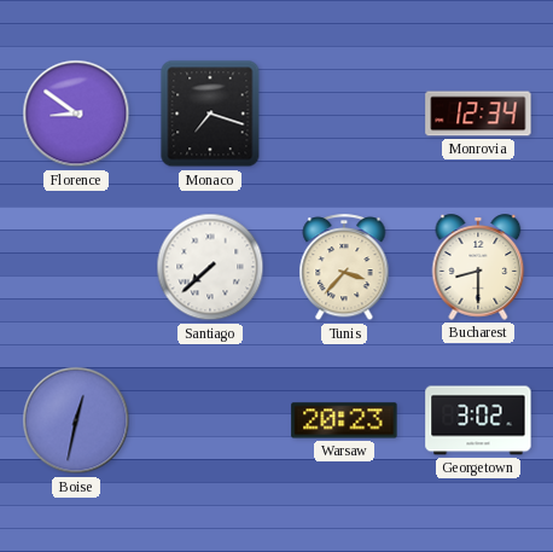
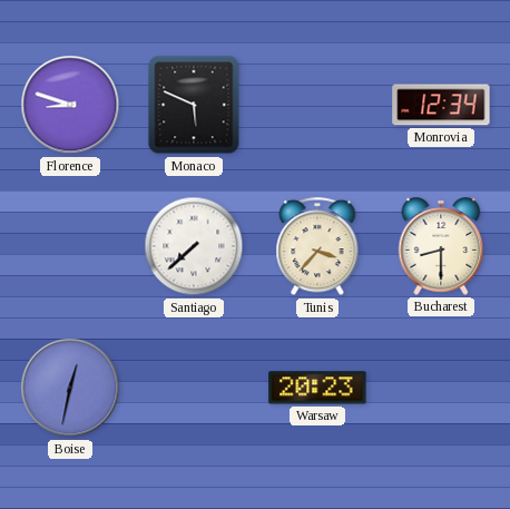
Florence: 8:51 -> 8:48 (70, 105)
Monaco: 7:18 -> 5:49 (194, 105)
Georgetown: 3:02 -> none (478, 420)
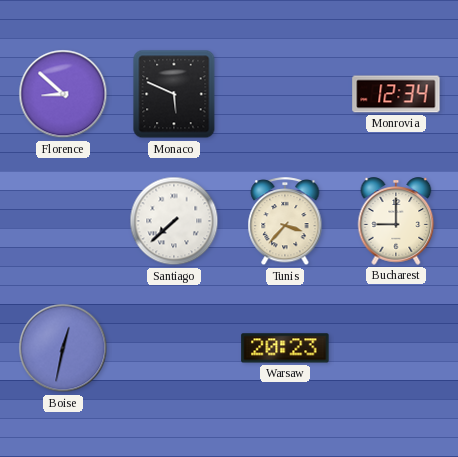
Florence: 8:48 -> 8:52 (63, 94)
Bucharest: 8:30 -> 9:00 (396, 221)
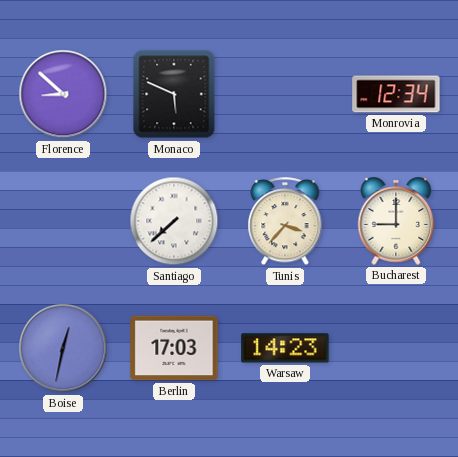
Berlin: none -> 17:03 (174, 348)
Warsaw: 20:23 -> 14:23 (285, 348)
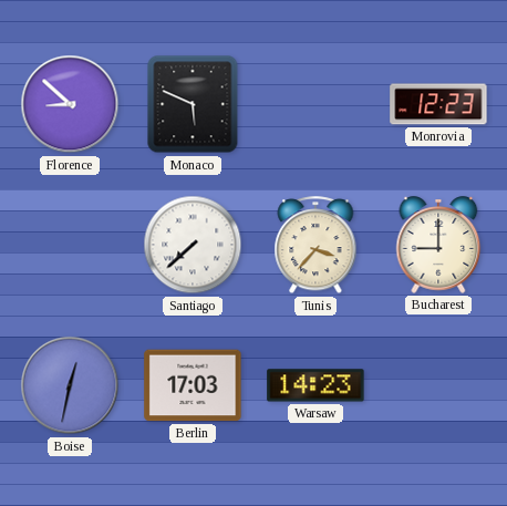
Monrovia: 12:34 -> 12:23 (438, 104)
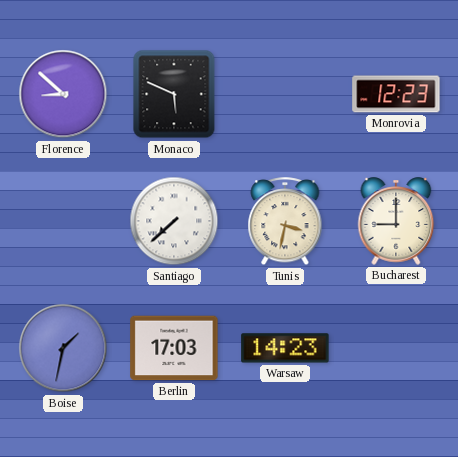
Tunis: 3:37 -> 3:32 (285, 222)
Boise: 12:32 -> 1:32 (63, 348)
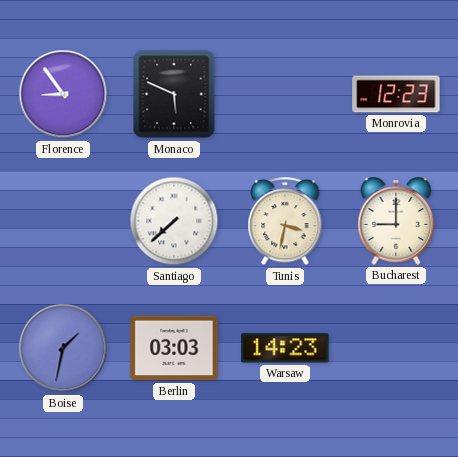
Florence: 8:52 -> 8:54 (63, 94)
Berlin: 17:03 -> 03:03 (174, 348)
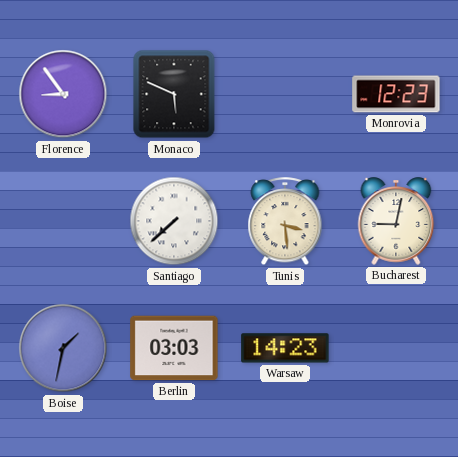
Tunis: 3:32 -> 3:29 (285, 222)
Bucharest: 9:00 -> 9:02 (396, 221)
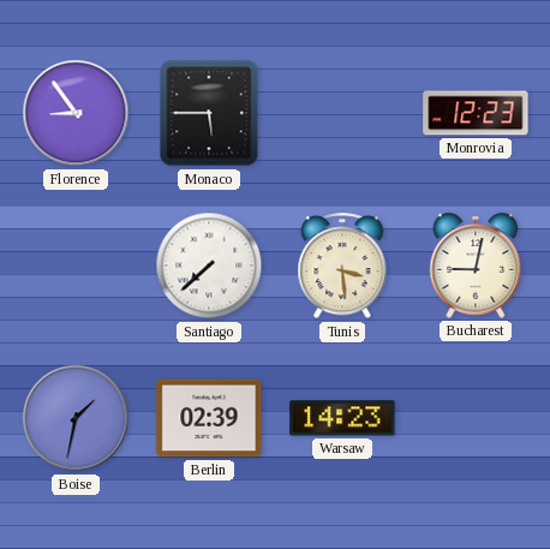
Monaco: 5:49 -> 5:45 (209, 113)
Berlin: 03:03 -> 02:39 (209, 418)
